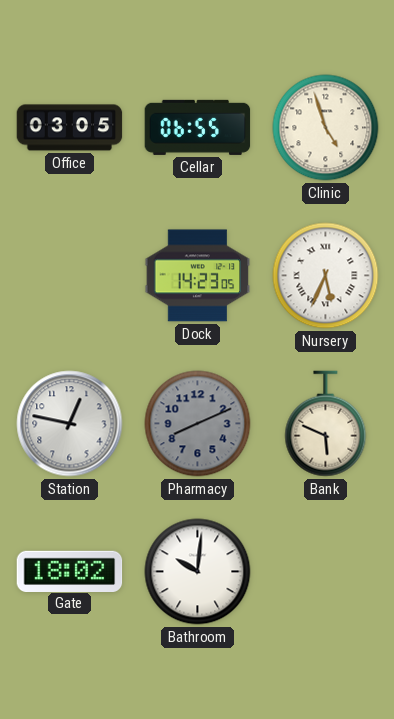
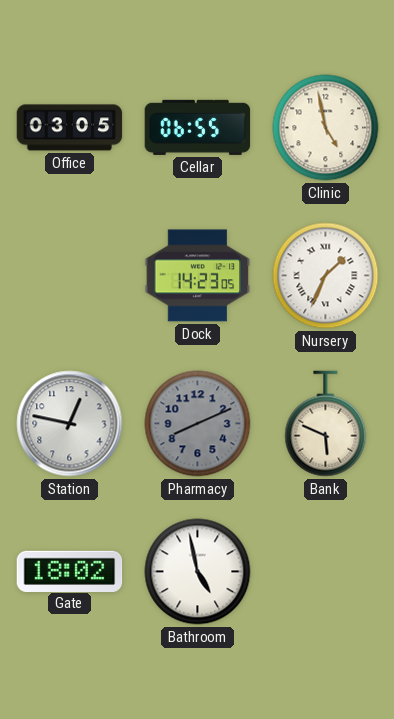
Clinic: 4:57 -> 4:58 (326, 128)
Nursery: 5:34 -> 1:34 (326, 276)
Bathroom: 10:01 -> 4:58 (198, 572)
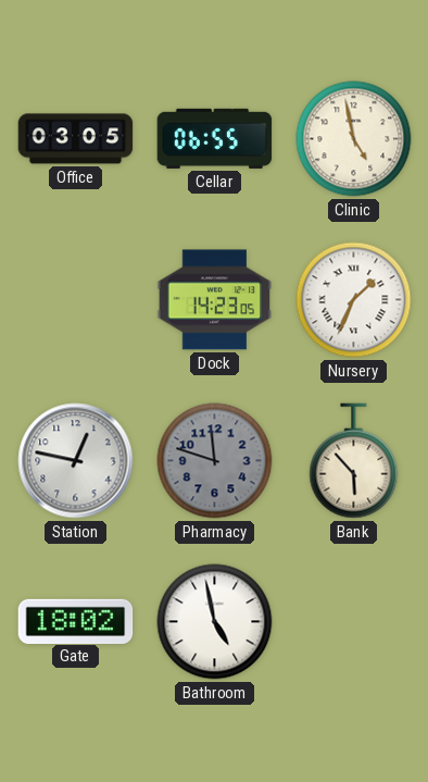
Pharmacy: 8:11 -> 11:48 (215, 461)
Bank: 5:49 -> 5:53 (354, 461)
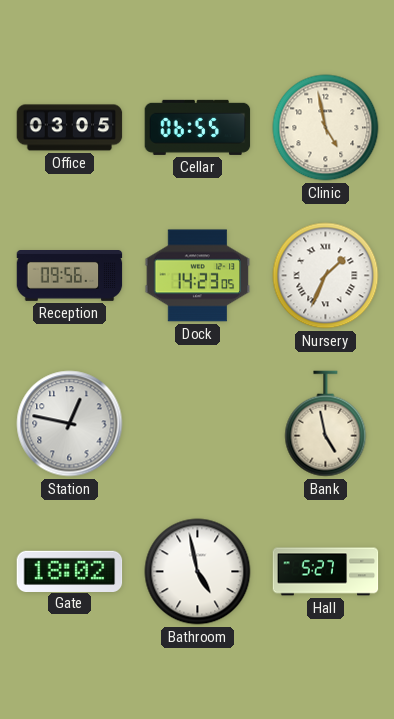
Reception: none -> 09:56 (70, 276)
Pharmacy: 11:48 -> none (215, 461)
Bank: 5:53 -> 4:58 (326, 424)
Hall: none -> 5:27 (326, 572)
